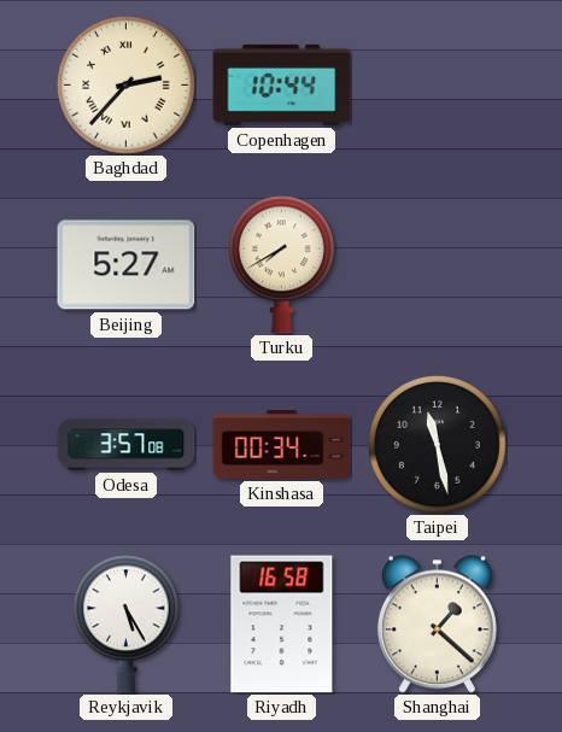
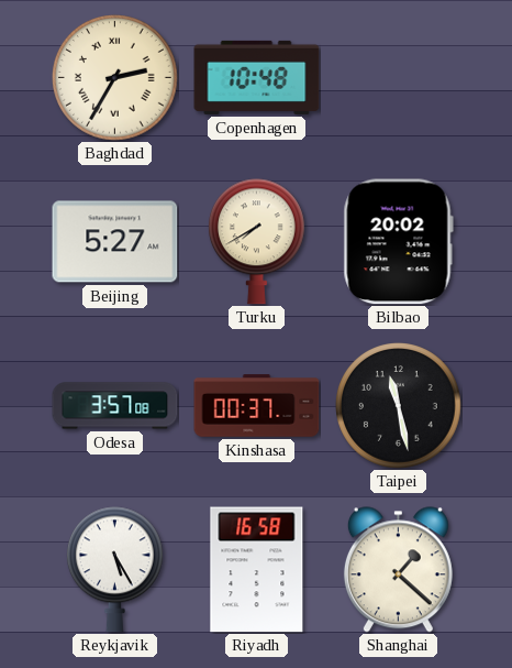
Baghdad: 2:37 -> 2:35 (115, 78)
Copenhagen: 10:44 -> 10:48 (257, 77)
Bilbao: none -> 20:02 (398, 242)
Kinshasa: 00:34 -> 00:37 (257, 406)
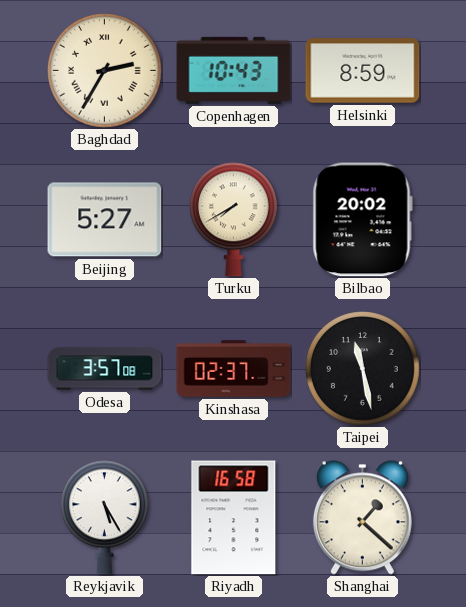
Copenhagen: 10:48 -> 10:43 (234, 70)
Helsinki: none -> 8:59 (363, 71)
Kinshasa: 00:37 -> 02:37 (234, 369)
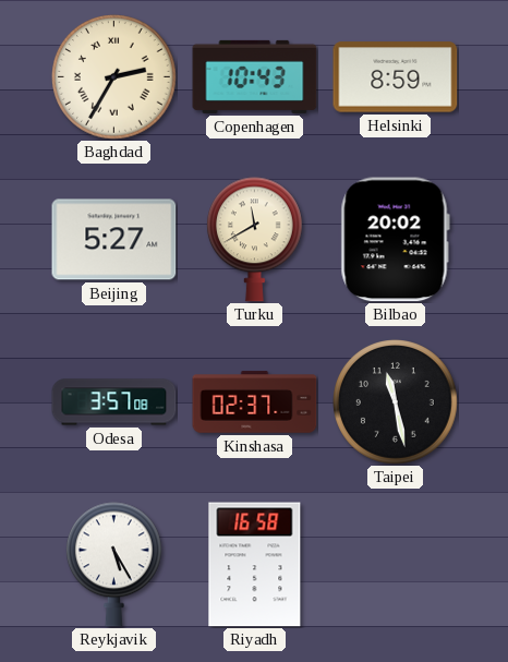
Turku: 7:40 -> 11:40 (254, 240)
Shanghai: 1:22 -> none (362, 518)
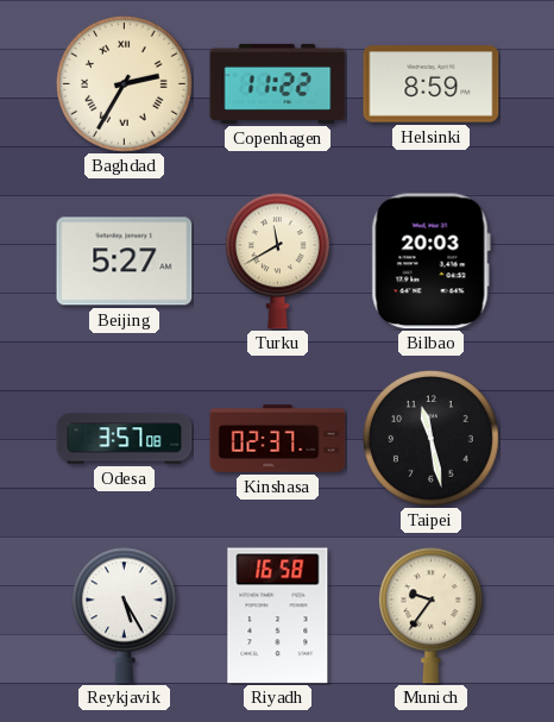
Copenhagen: 10:43 -> 11:22 (278, 83)
Bilbao: 20:02 -> 20:03 (430, 262)
Munich: none -> 9:36 (430, 616)
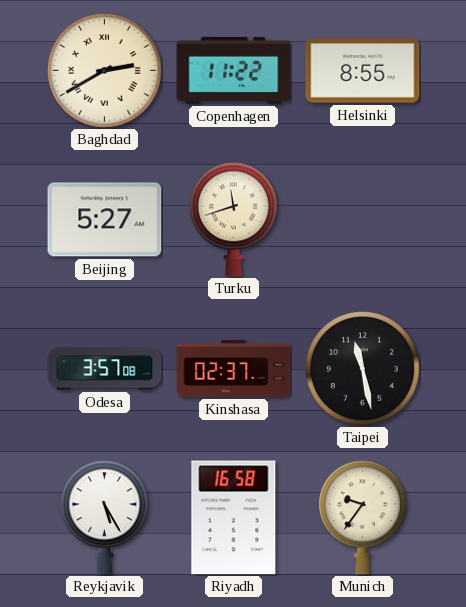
Baghdad: 2:35 -> 2:40 (105, 71)
Helsinki: 8:59 -> 8:55 (363, 71)
Turku: 11:40 -> 11:42 (233, 220)
Bilbao: 20:03 -> none (430, 262)
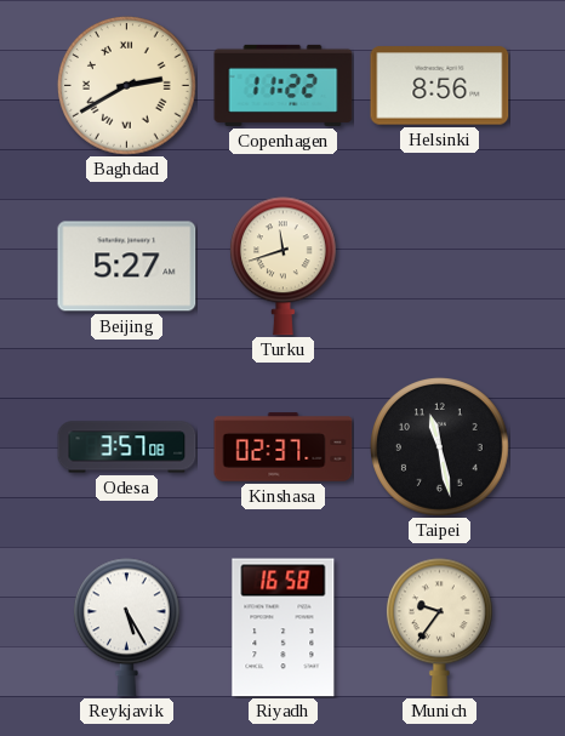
Helsinki: 8:55 -> 8:56 (440, 86)
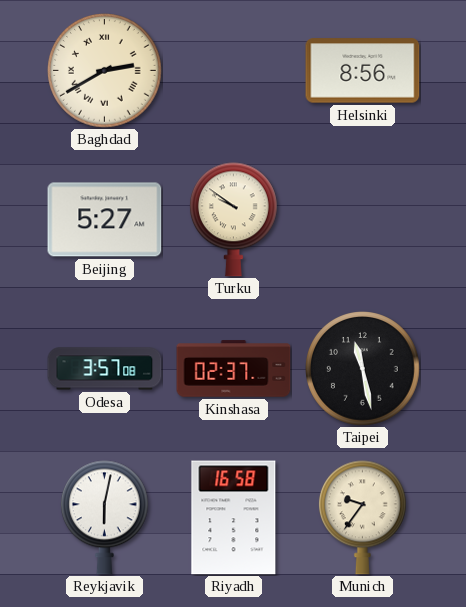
Copenhagen: 11:22 -> none (284, 85)
Turku: 11:42 -> 9:51 (233, 220)
Reykjavik: 5:25 -> 6:02 (104, 518)
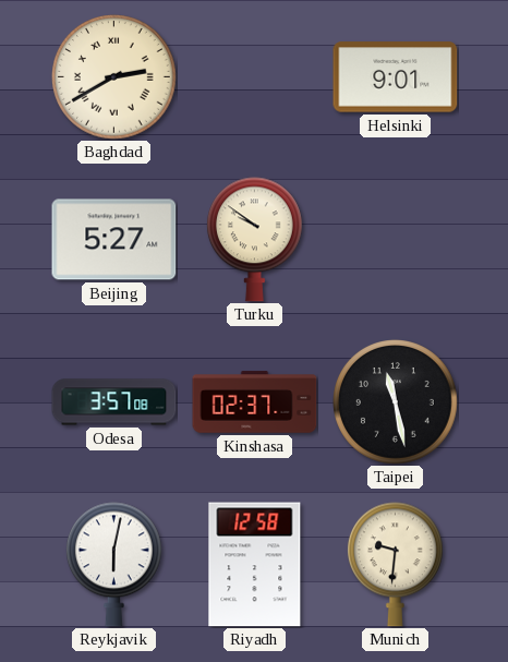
Helsinki: 8:56 -> 9:01 (396, 77)
Riyadh: 16:58 -> 12:58 (255, 565)
Munich: 9:36 -> 9:31 (395, 565)
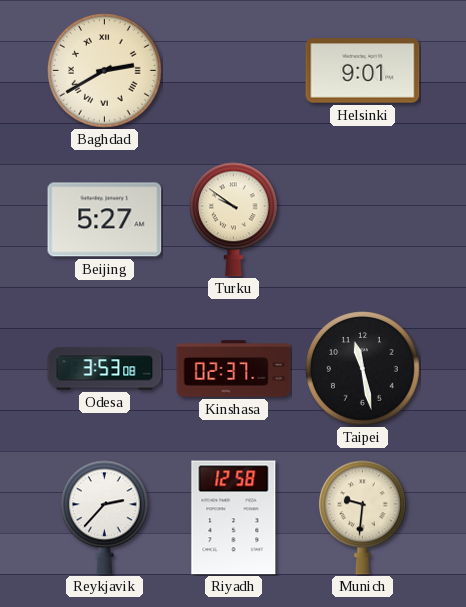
Odesa: 3:57 -> 3:53 (105, 369)
Reykjavik: 6:02 -> 2:37 (104, 518)
